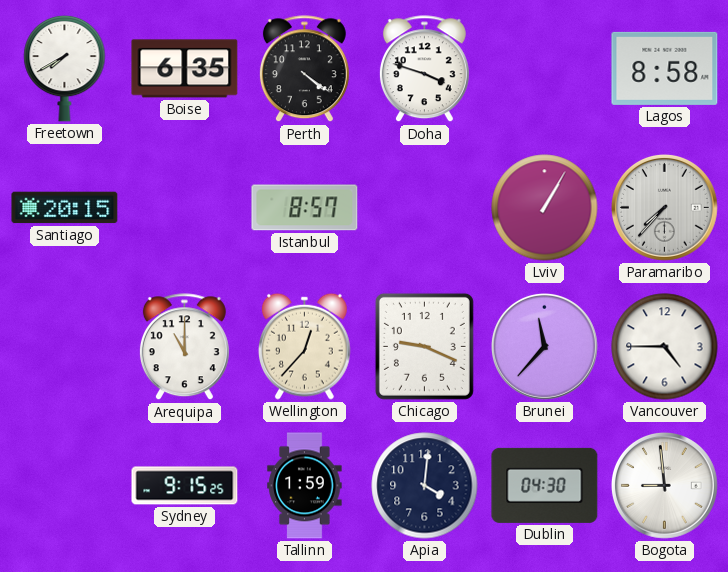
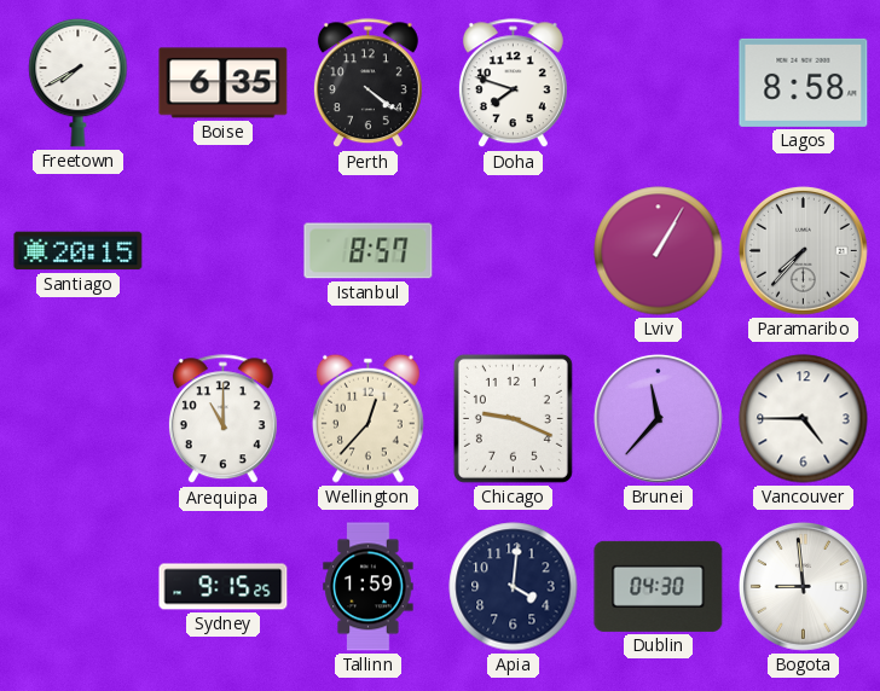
Doha: 3:48 -> 7:48 (513, 83)
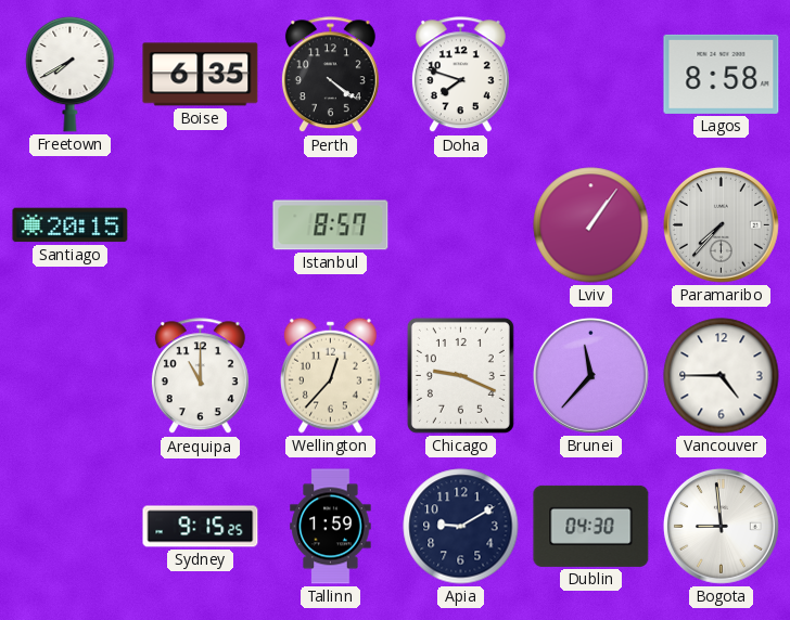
Lviv: 1:05 -> 1:06 (591, 225)
Apia: 4:01 -> 9:10 (461, 527)
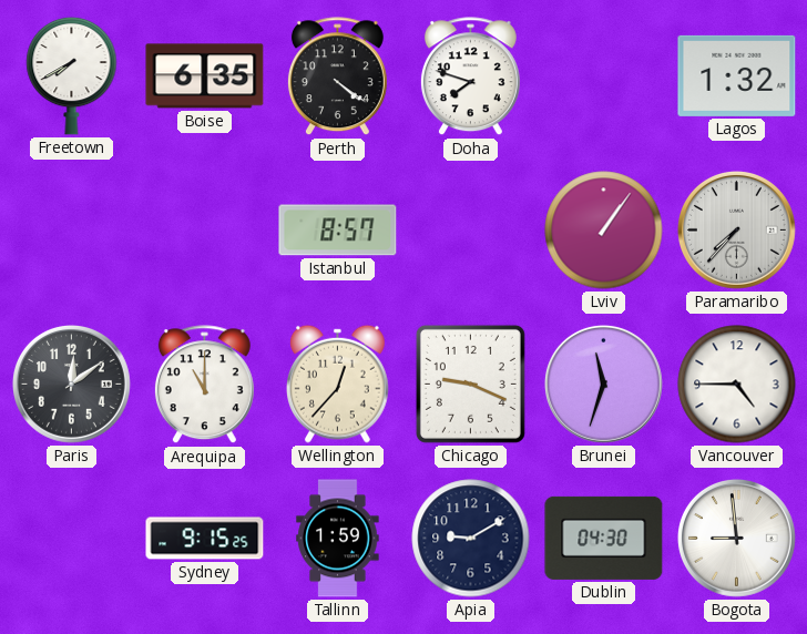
Lagos: 8:58 -> 1:32 (737, 75)
Santiago: 20:15 -> none (71, 225)
Paris: none -> 12:09 (71, 384)
Brunei: 11:37 -> 11:33 (603, 384)
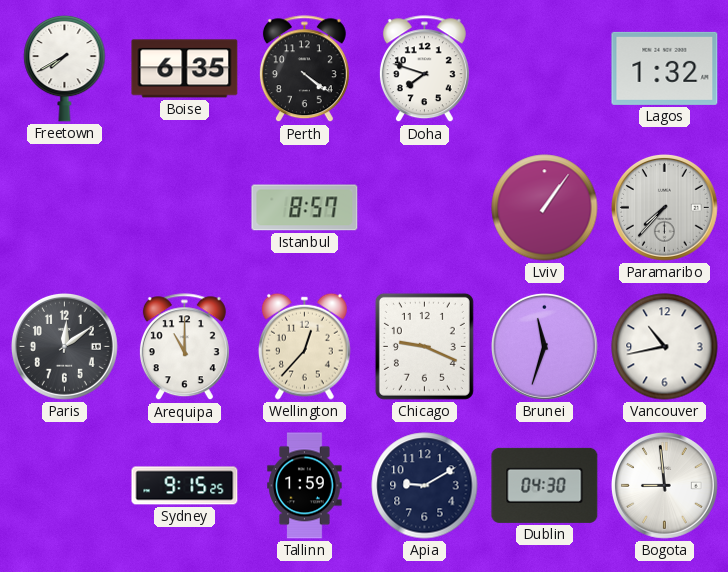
Vancouver: 4:45 -> 10:43 (665, 347)
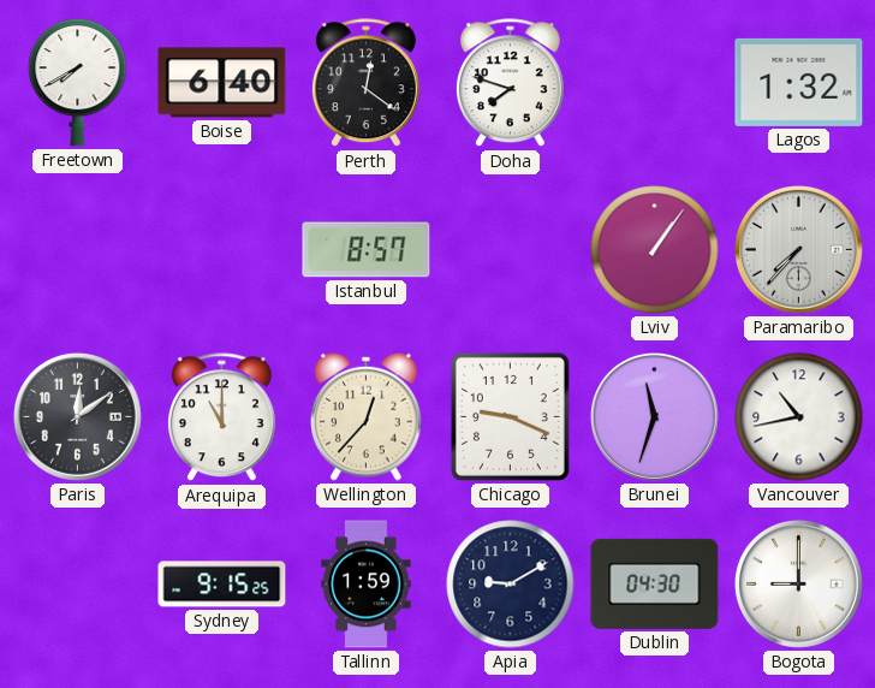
Boise: 6:35 -> 6:40 (222, 83)
Perth: 4:21 -> 12:21 (365, 83)
Bogota: 8:59 -> 9:00 (798, 583)
